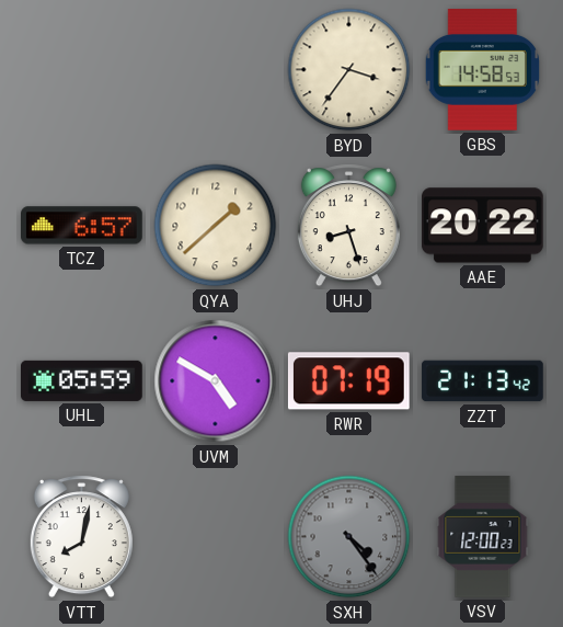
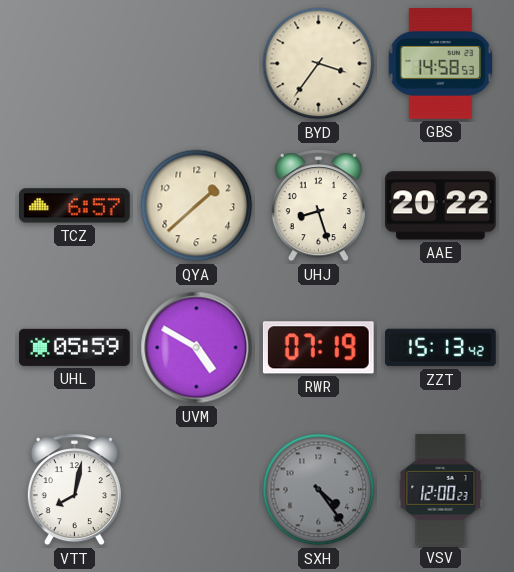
ZZT: 21:13 -> 15:13 (441, 348)
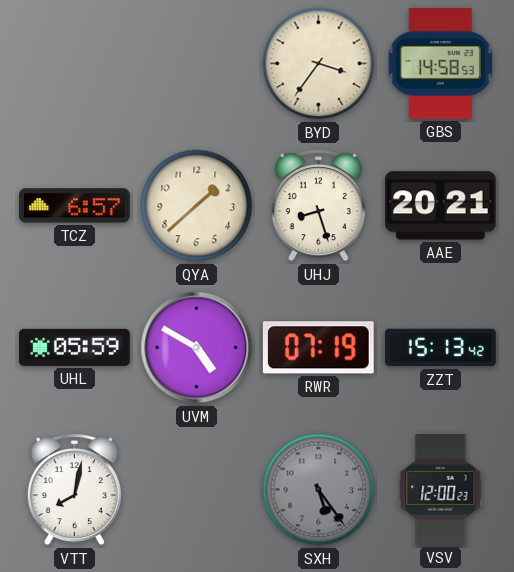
AAE: 20:22 -> 20:21 (441, 206)
SXH: 4:24 -> 5:24 (319, 490)
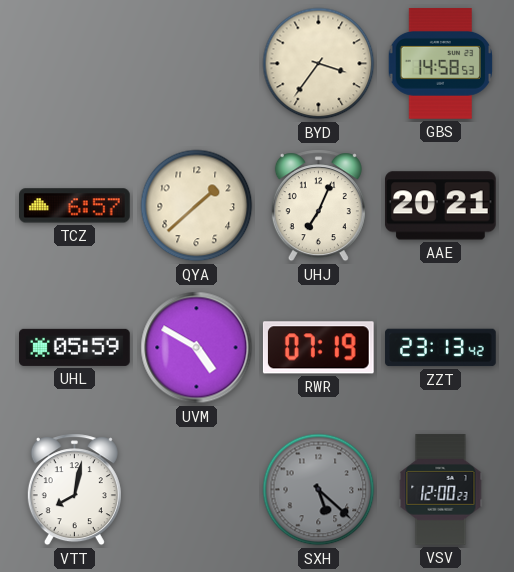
UHJ: 8:27 -> 7:04 (318, 206)
ZZT: 15:13 -> 23:13 (441, 348)
SXH: 5:24 -> 5:22 (319, 490)
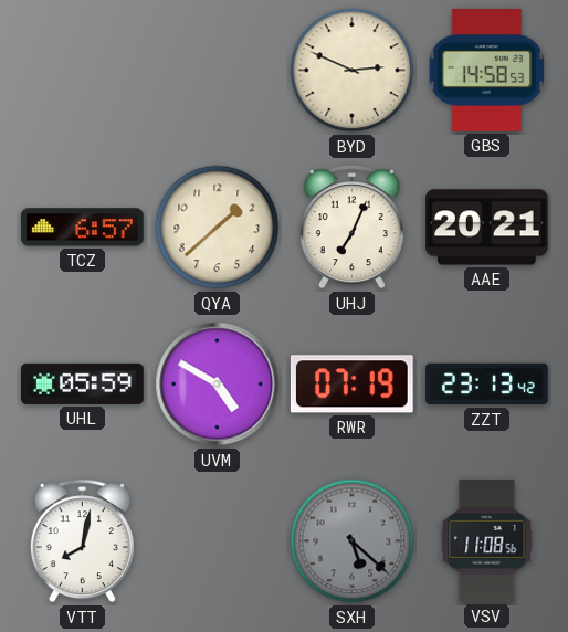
BYD: 3:36 -> 2:49 (353, 71)
VSV: 12:00 -> 11:08 (487, 541)
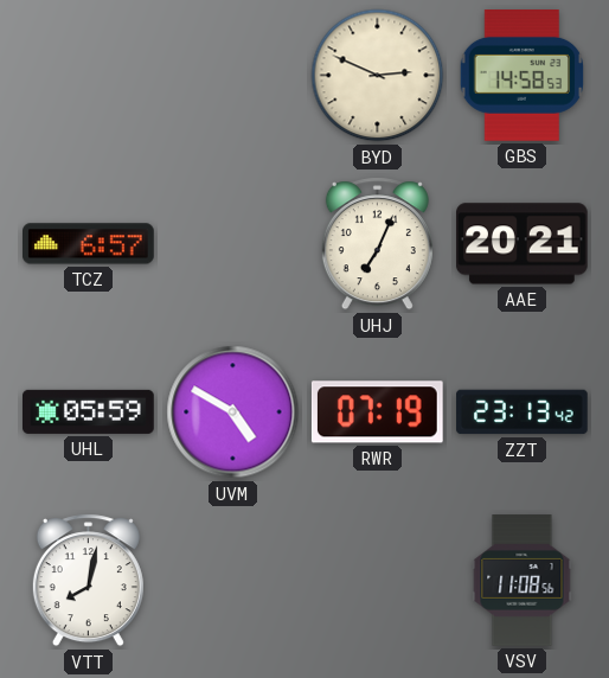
QYA: 1:38 -> none (218, 228)
SXH: 5:22 -> none (353, 541)
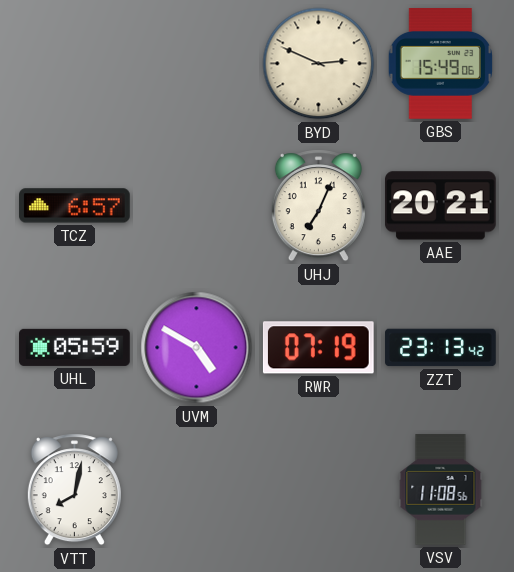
GBS: 14:58 -> 15:49 (440, 64)
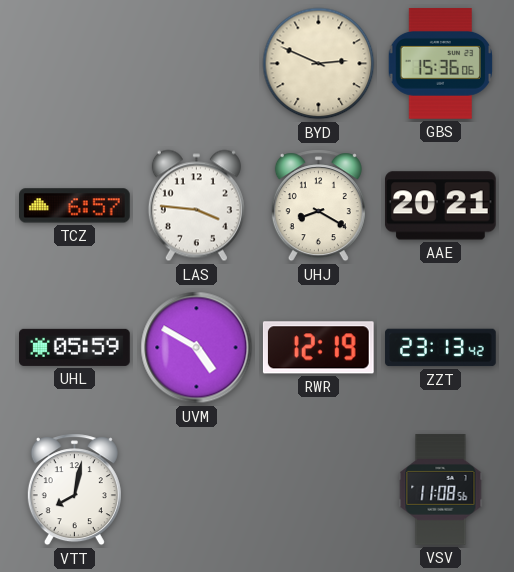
GBS: 15:49 -> 15:36 (440, 64)
LAS: none -> 3:46 (196, 206)
UHJ: 7:04 -> 8:20 (318, 206)
RWR: 07:19 -> 12:19 (318, 348)
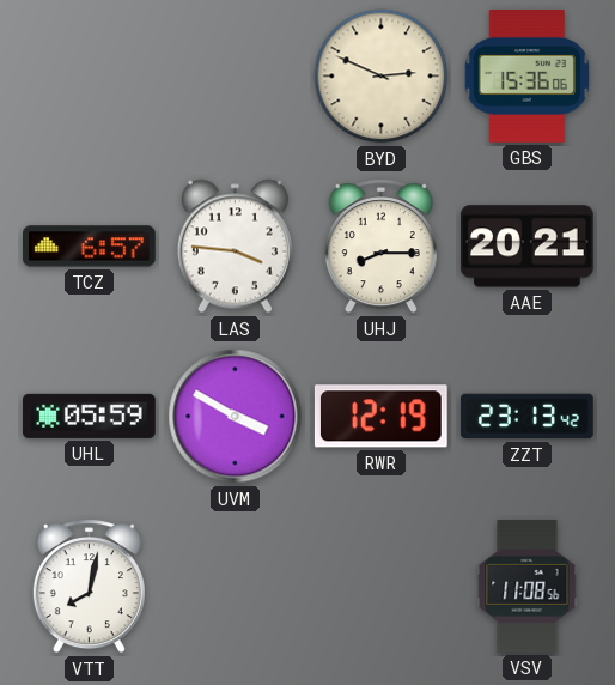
UHJ: 8:20 -> 8:15 (380, 247)
UVM: 4:50 -> 3:50 (236, 417)
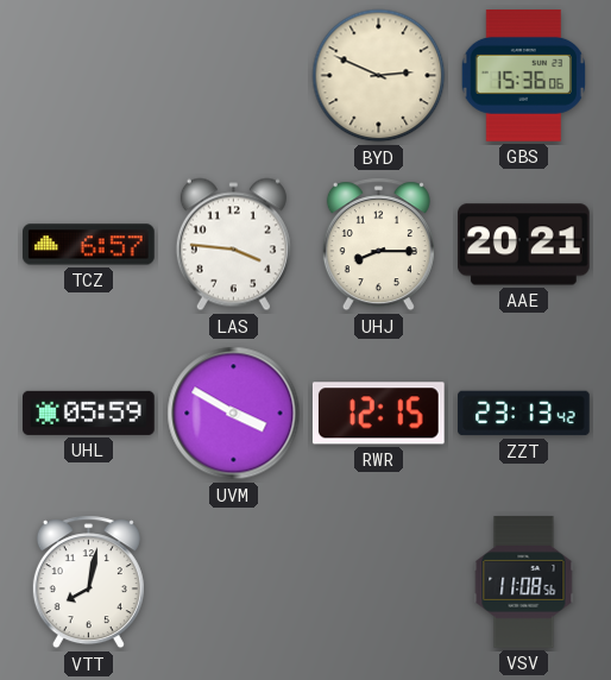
RWR: 12:19 -> 12:15 (378, 414)
